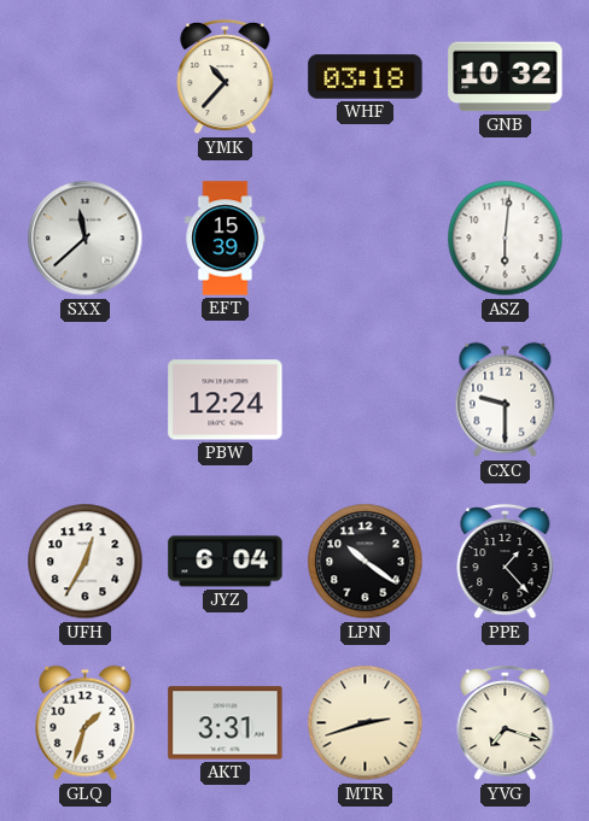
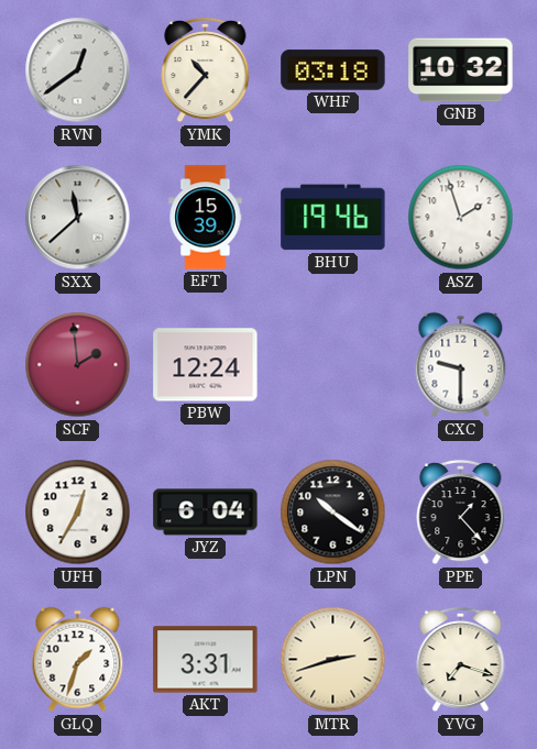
RVN: none -> 12:39 (78, 70)
BHU: none -> 19:46 (333, 218)
ASZ: 6:01 -> 1:57 (461, 218)
SCF: none -> 1:59 (78, 365)
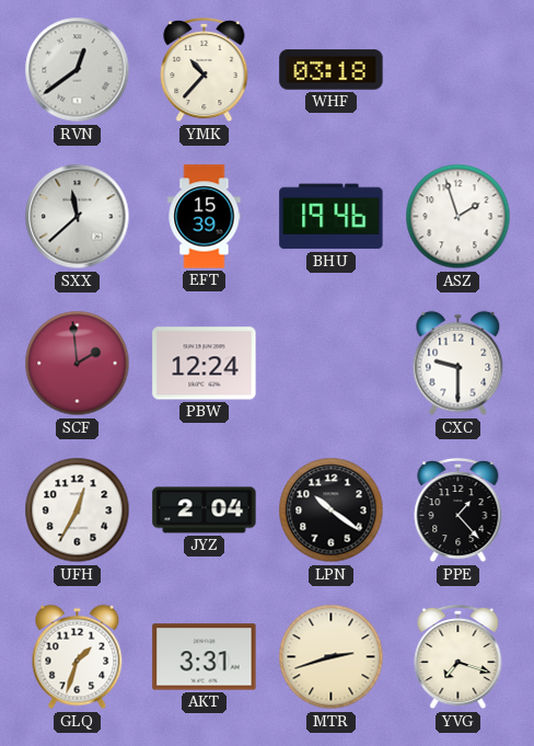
GNB: 10:32 -> none (461, 70)
JYZ: 6:04 -> 2:04 (205, 510)
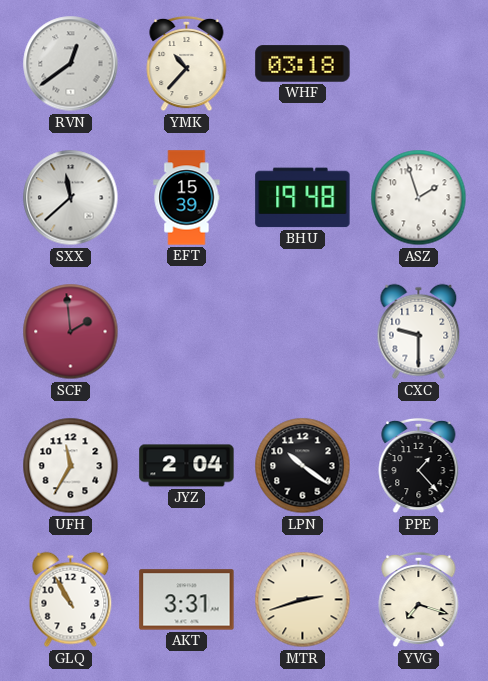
BHU: 19:46 -> 19:48 (303, 198)
PBW: 12:24 -> none (205, 364)
UFH: 12:35 -> 11:35 (71, 466)
GLQ: 1:33 -> 10:55 (71, 600)
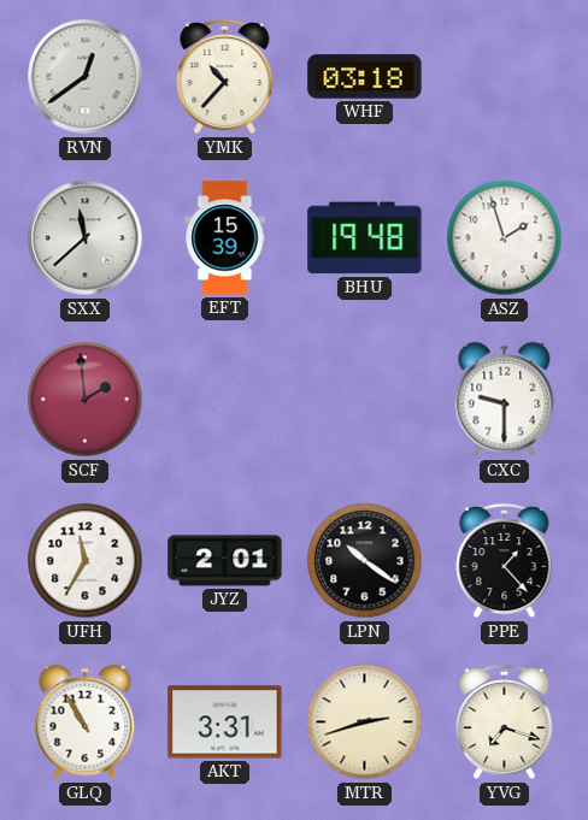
JYZ: 2:04 -> 2:01 (225, 561)
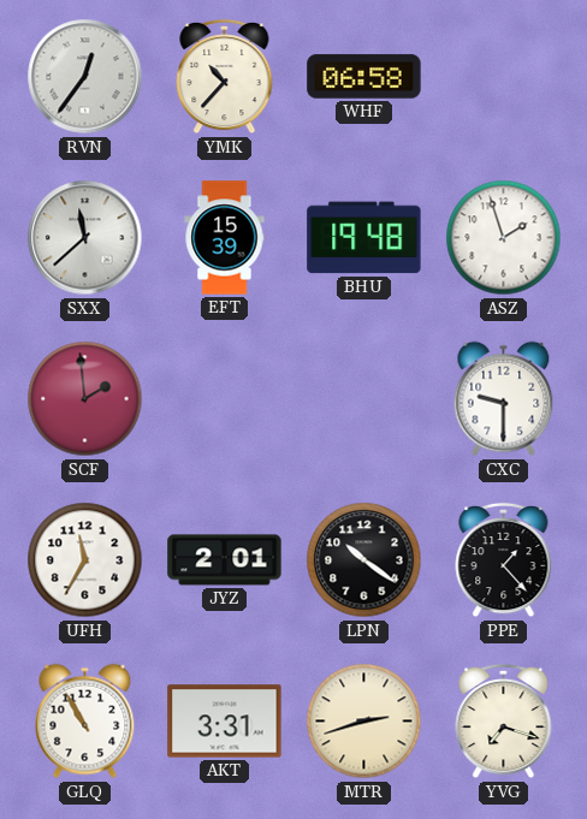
RVN: 12:39 -> 12:36 (85, 77)
WHF: 03:18 -> 06:58 (364, 77)
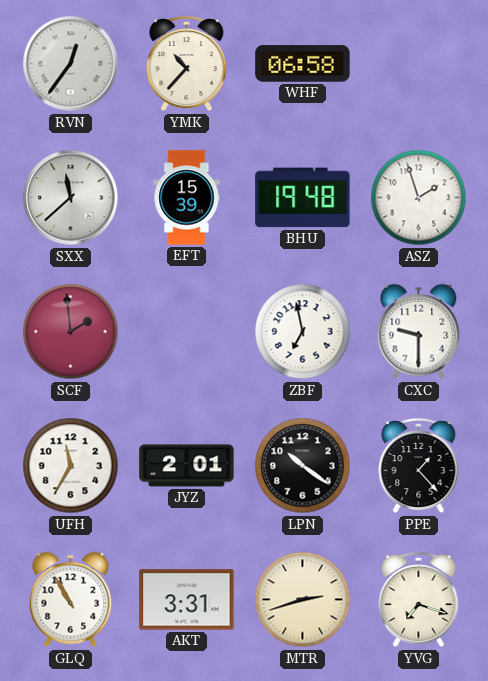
ZBF: none -> 6:58 (303, 332)
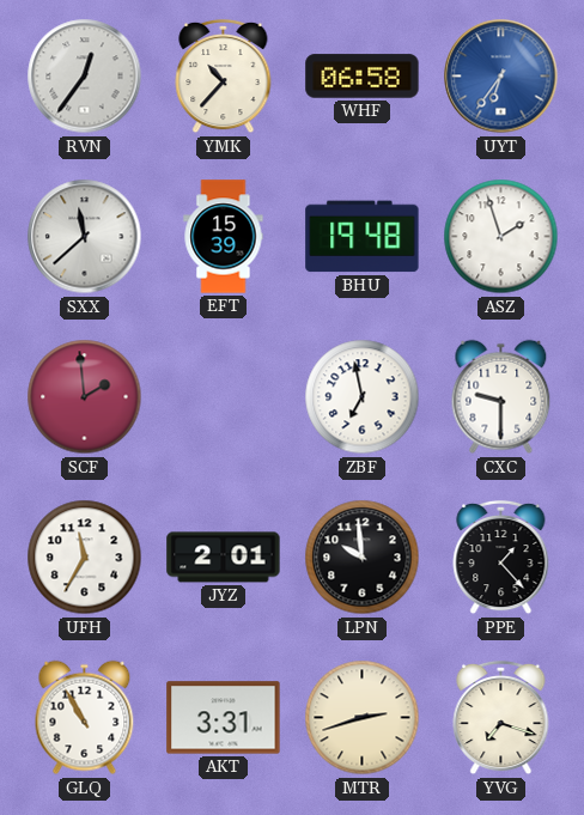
UYT: none -> 6:36 (501, 77)
LPN: 10:21 -> 9:59 (363, 558)
